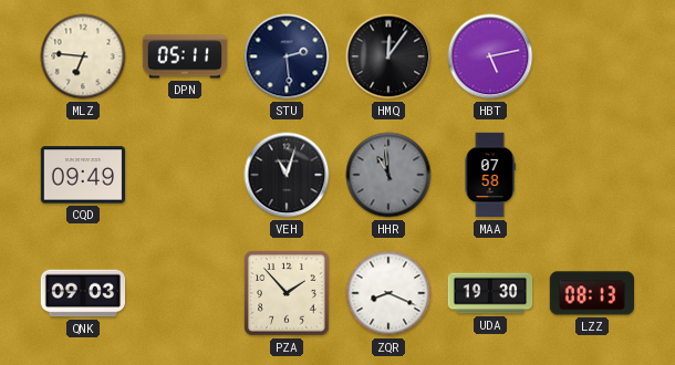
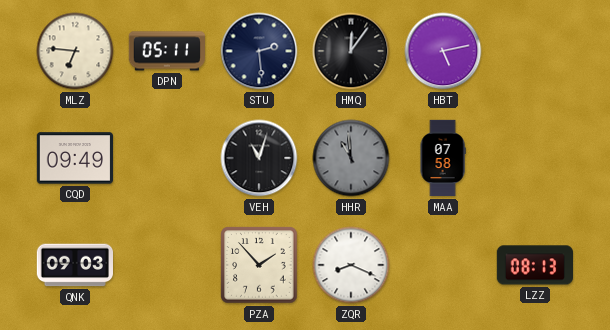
UDA: 19:30 -> none (490, 293)
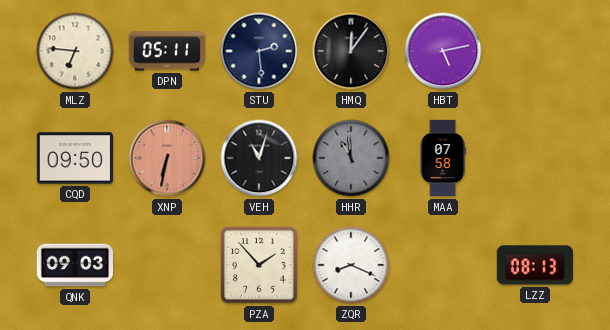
CQD: 09:49 -> 09:50 (74, 158)
XNP: none -> 6:32 (167, 158)
